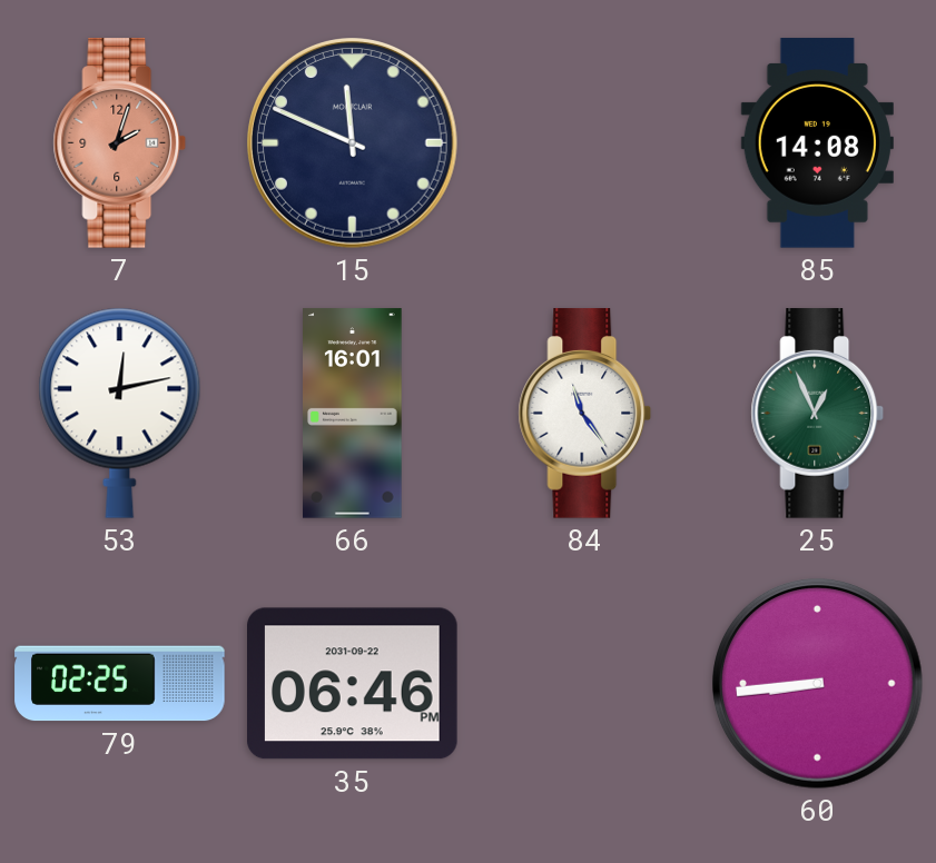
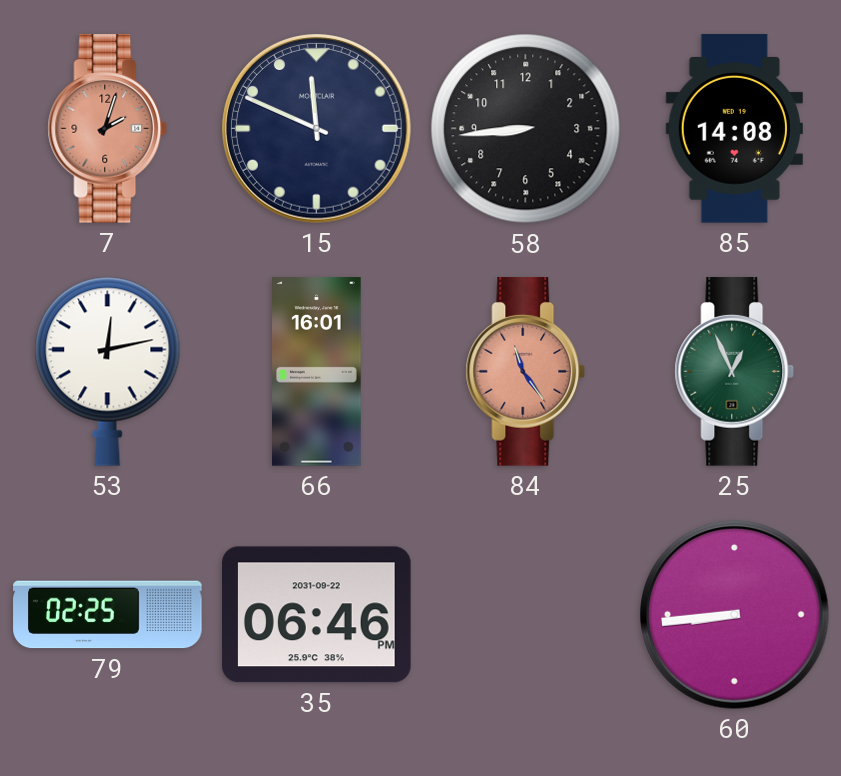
58: none -> 8:44 (526, 129)
84 dial: white -> salmon (526, 372)
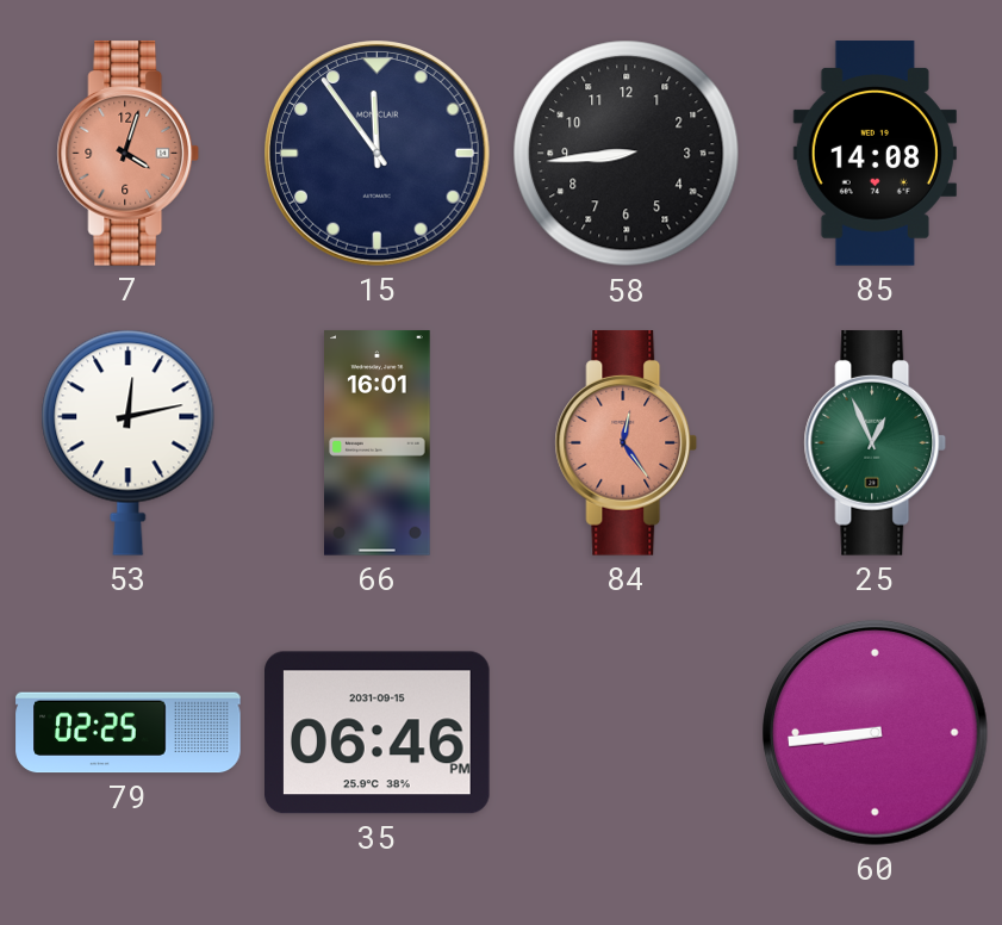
7: 2:03 -> 4:03 (129, 154)
15: 11:49 -> 11:54 (378, 154)
84: 11:24 -> 12:24 (627, 443)
35 date: 2031-09-22 -> 2031-09-15 (378, 733)
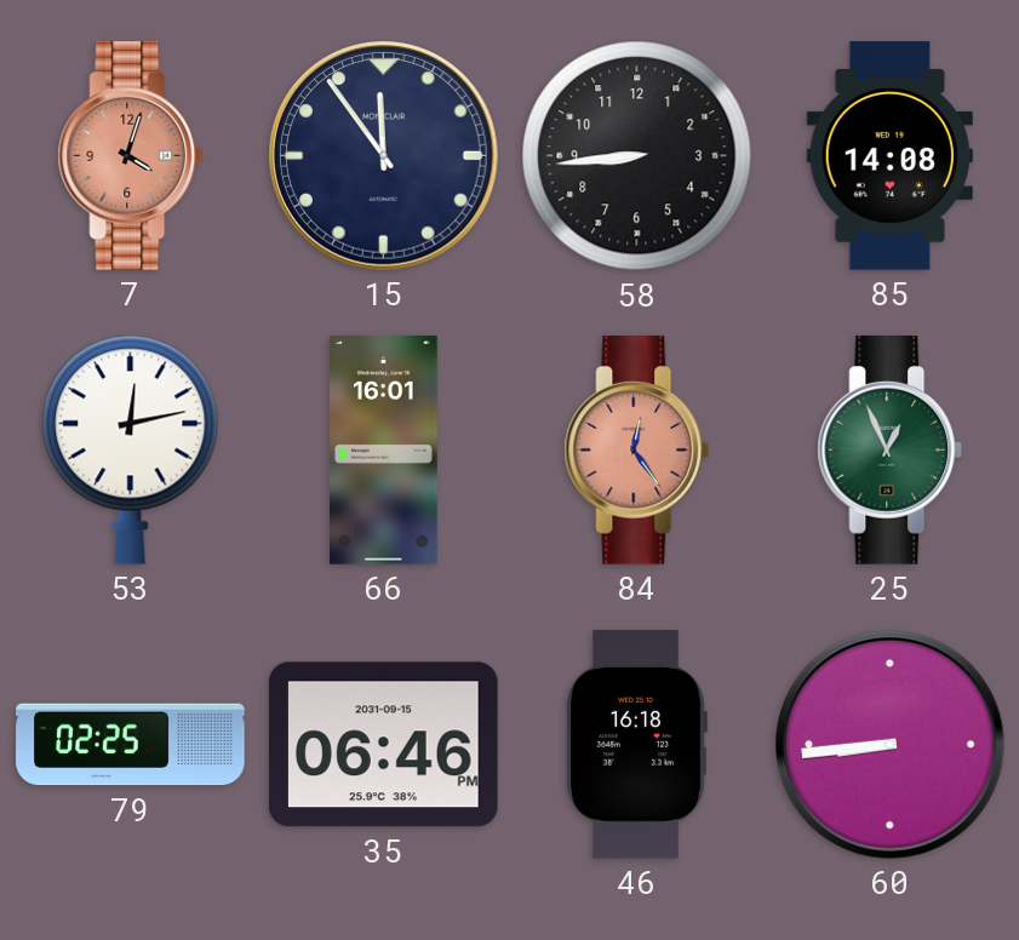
46: none -> 16:18 (636, 745)
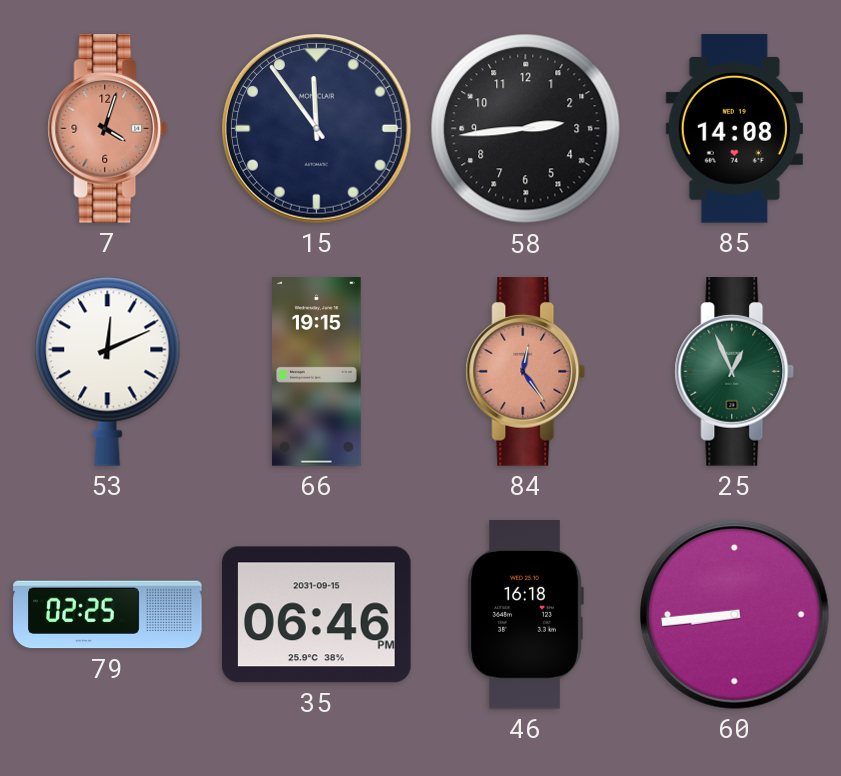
58: 8:44 -> 2:44 (526, 129)
53: 12:13 -> 12:11 (108, 371)
66: 16:01 -> 19:15 (317, 372)
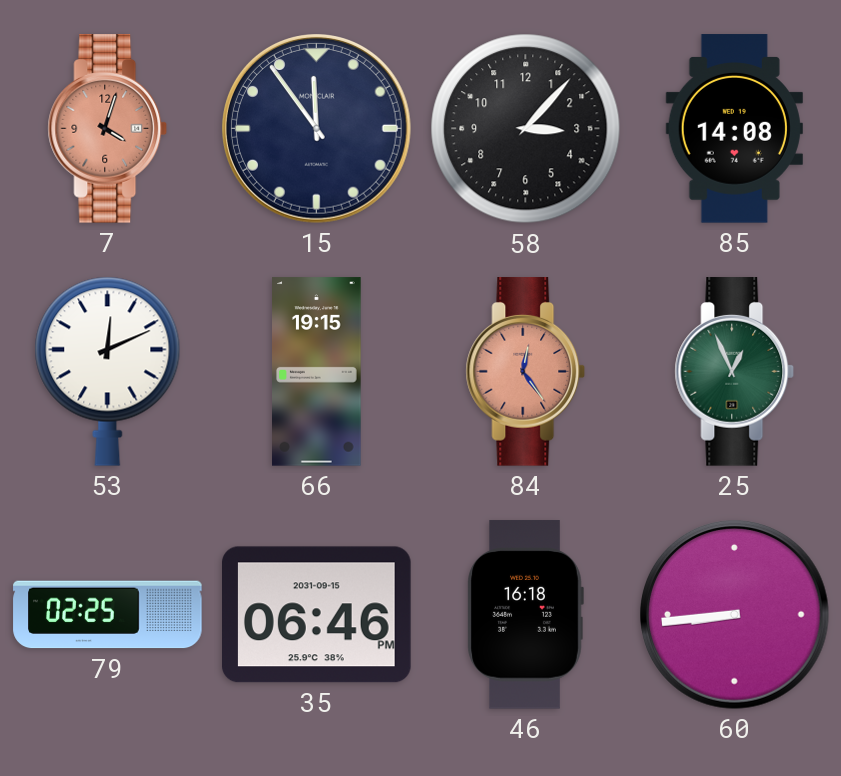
58: 2:44 -> 3:07 (526, 129)
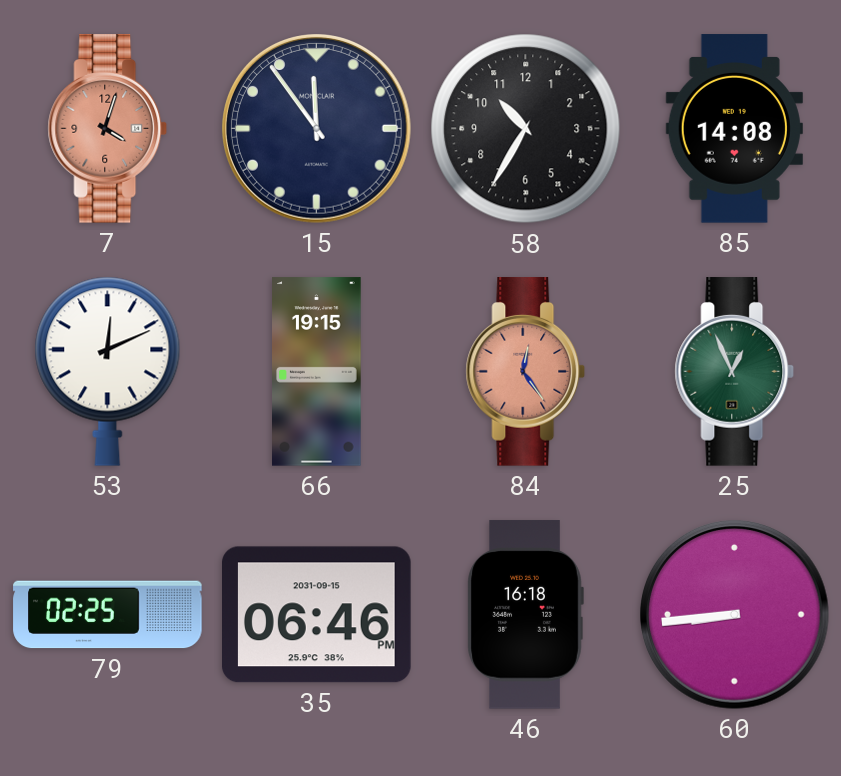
58: 3:07 -> 10:35 (526, 129)
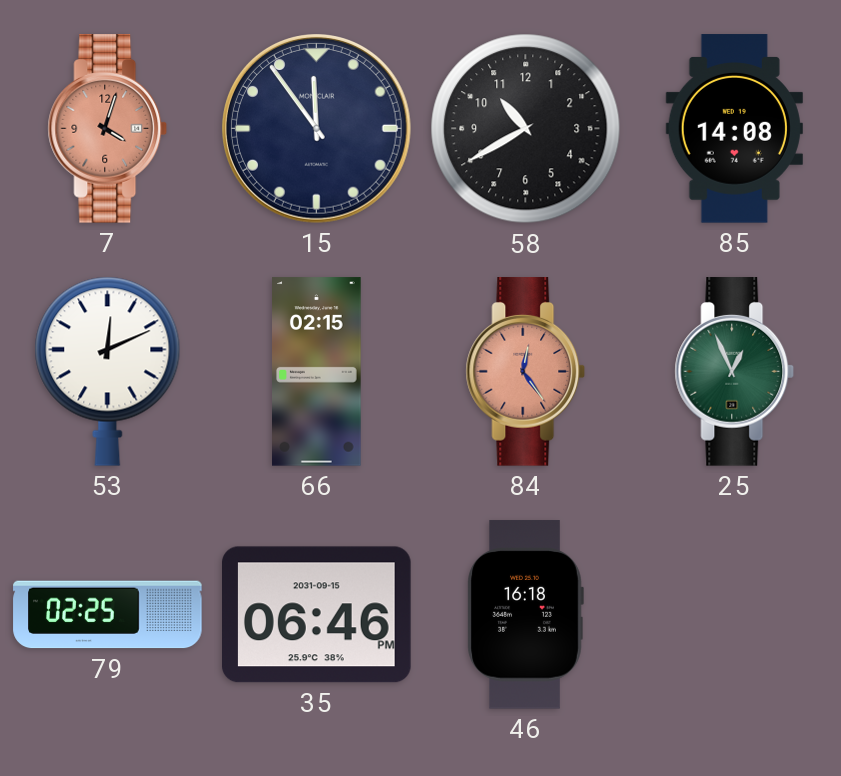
58: 10:35 -> 10:40 (526, 129)
66: 19:15 -> 02:15 (317, 372)
60: 8:44 -> none (735, 615)
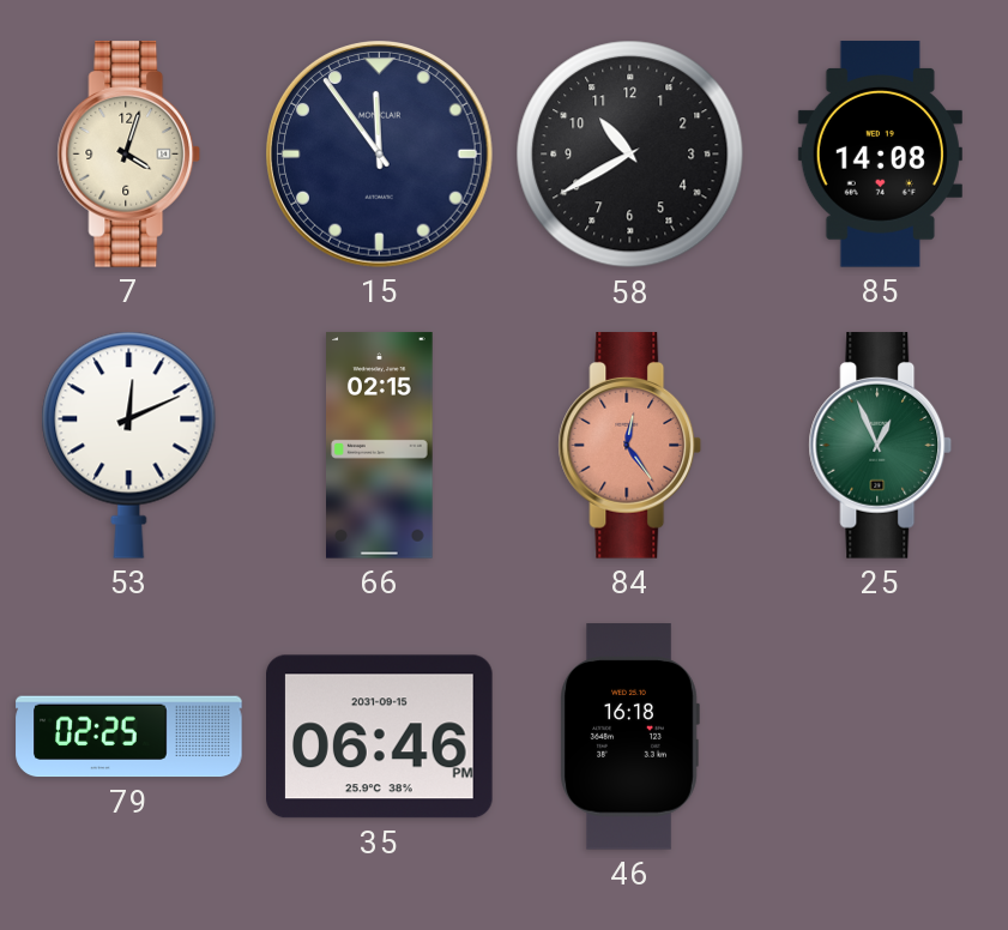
7 dial: salmon -> cream (129, 155)
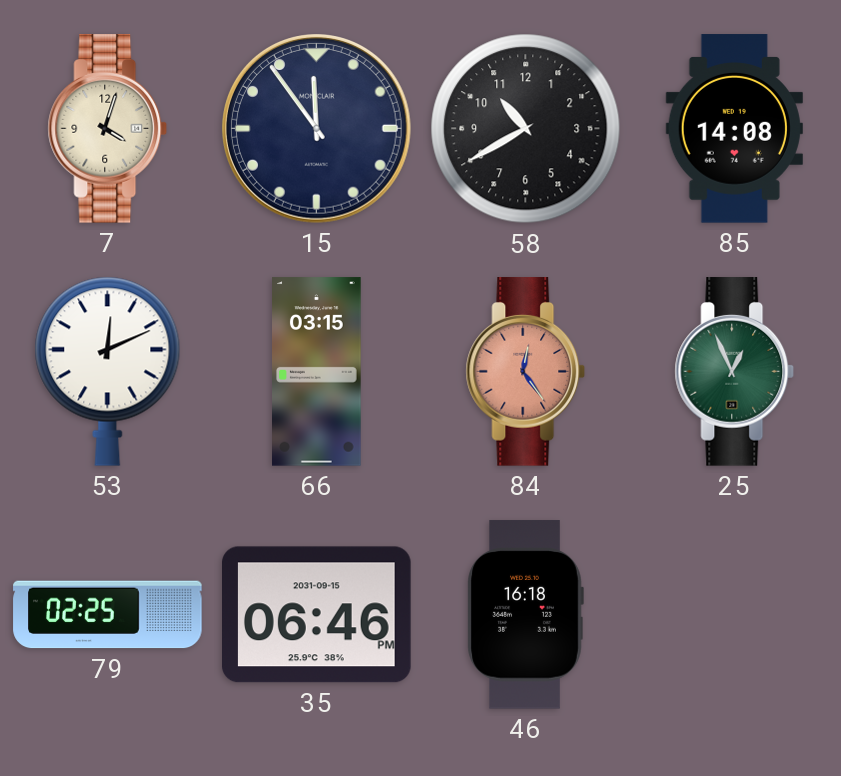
66: 02:15 -> 03:15 (317, 372)
